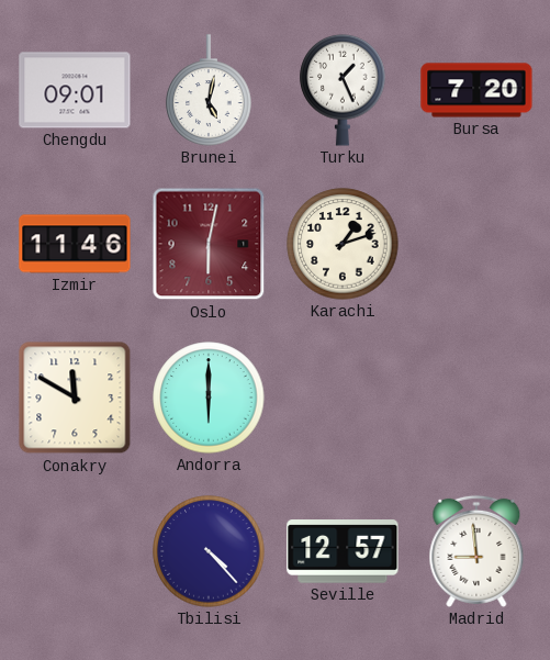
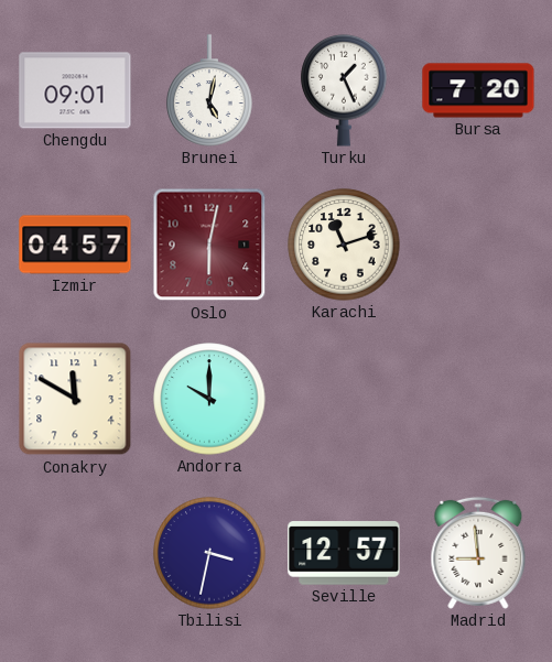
Izmir: 11:46 -> 04:57 (75, 245)
Karachi: 1:12 -> 11:12 (344, 245)
Andorra: 6:00 -> 10:00 (209, 399)
Tbilisi: 4:23 -> 3:32 (209, 553)
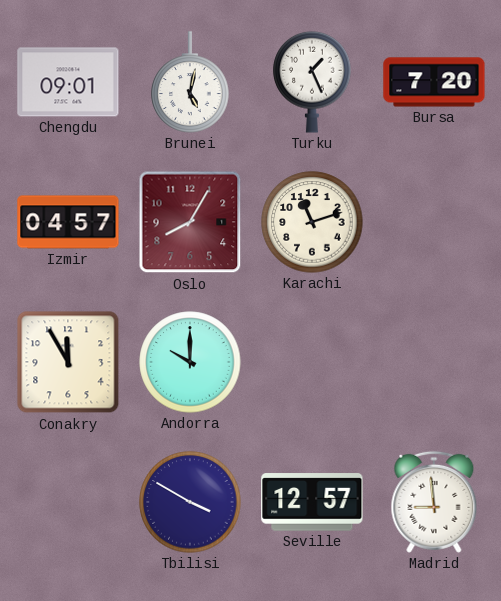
Oslo: 6:02 -> 8:05 (190, 222)
Conakry: 11:50 -> 11:55 (68, 362)
Tbilisi: 3:32 -> 3:50 (190, 502)
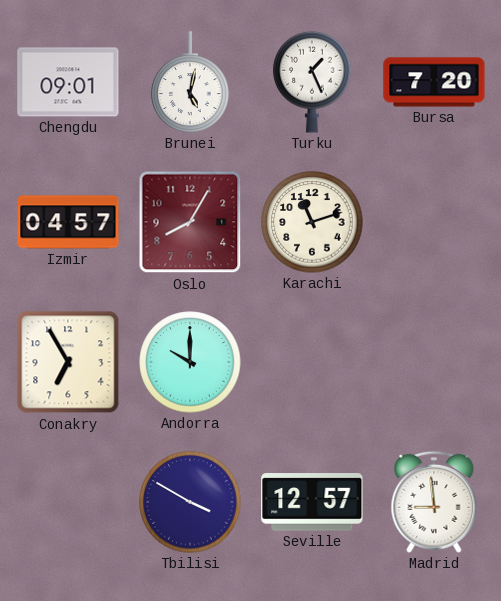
Conakry: 11:55 -> 6:55 (68, 362)
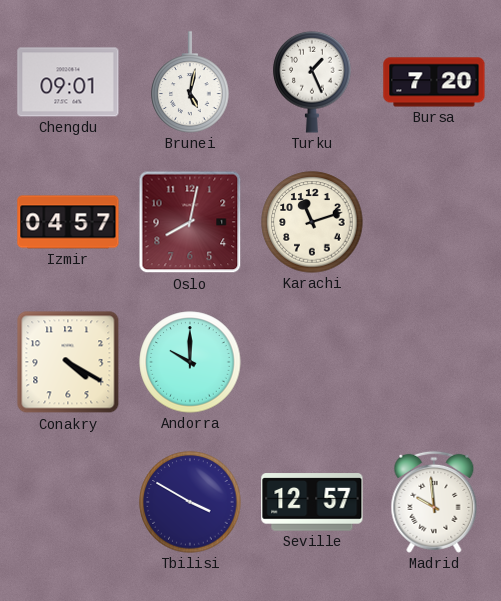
Oslo: 8:05 -> 8:02 (190, 222)
Conakry: 6:55 -> 4:20 (68, 362)
Madrid: 8:59 -> 9:59 (434, 502)
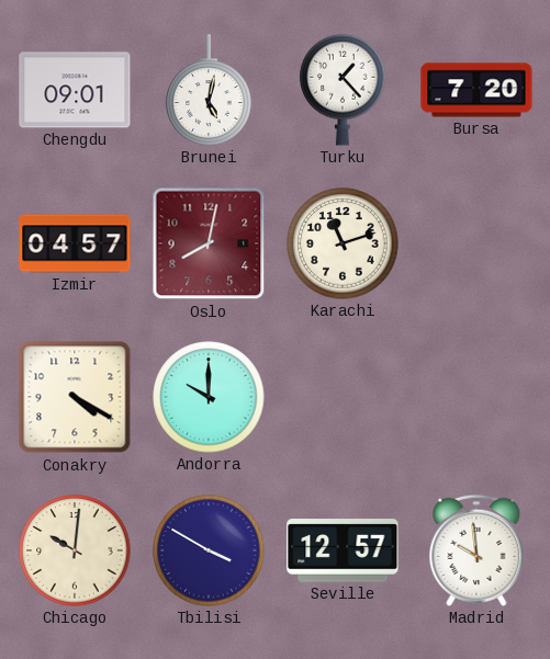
Turku: 1:26 -> 1:23 (343, 90)
Chicago: none -> 10:01 (75, 550)
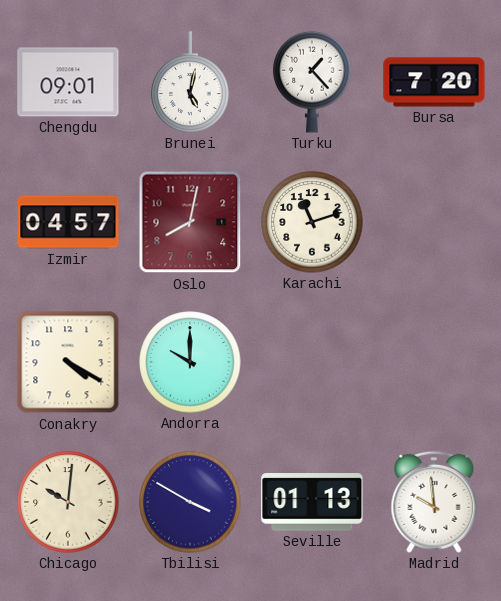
Seville: 12:57 -> 01:13 (312, 502)
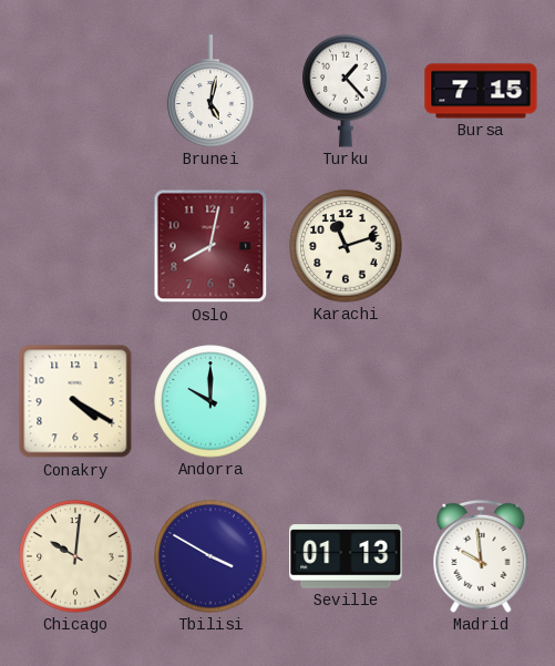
Chengdu: 09:01 -> none (68, 82)
Bursa: 7:20 -> 7:15 (481, 91)
Izmir: 04:57 -> none (68, 222)
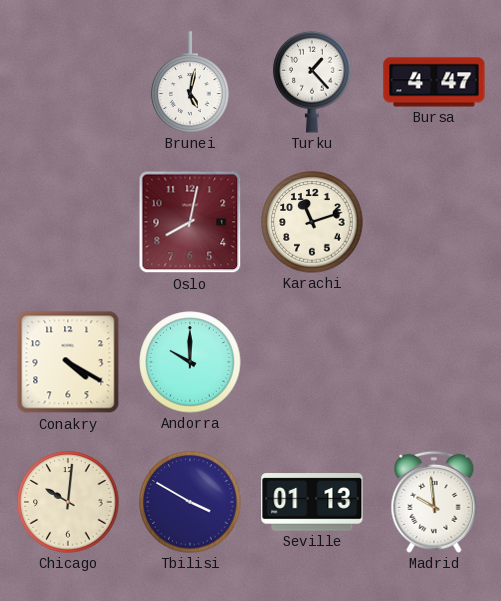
Bursa: 7:15 -> 4:47 (434, 82)
